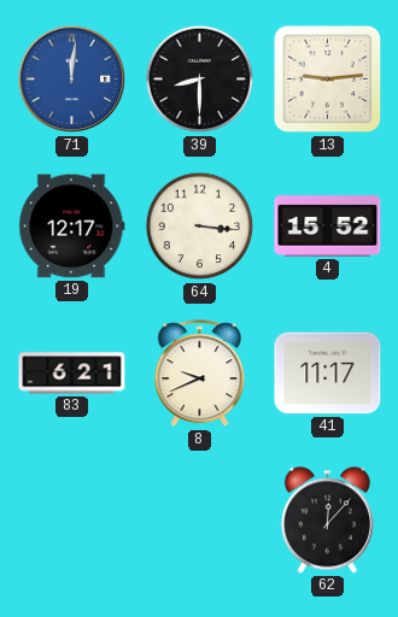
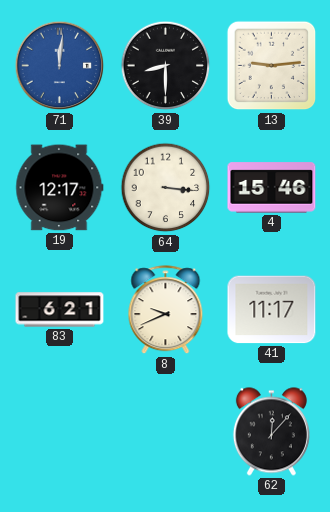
4: 15:52 -> 15:46 (272, 188)
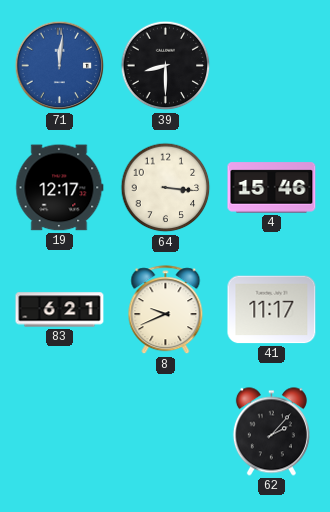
13: 9:14 -> none (272, 66)
62: 12:07 -> 2:07 (271, 432)
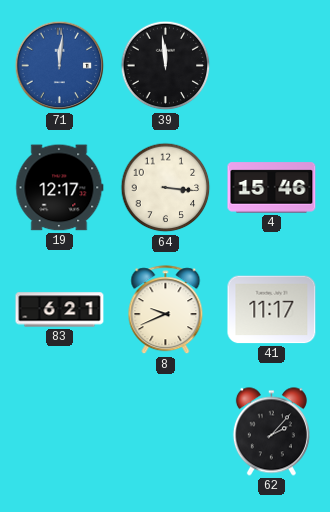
39: 8:30 -> 11:59 (166, 66)
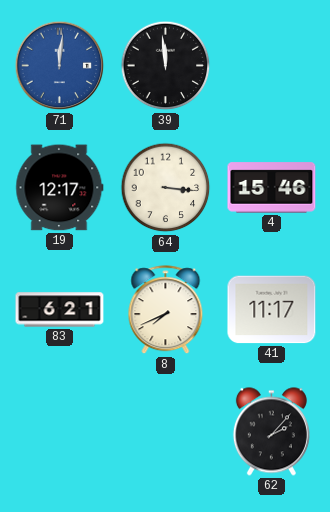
8: 9:41 -> 7:41 (166, 310)
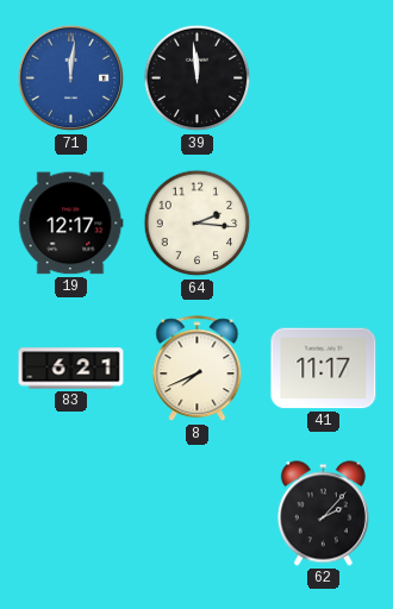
64: 3:16 -> 2:16 (198, 224)
4: 15:46 -> none (272, 188)
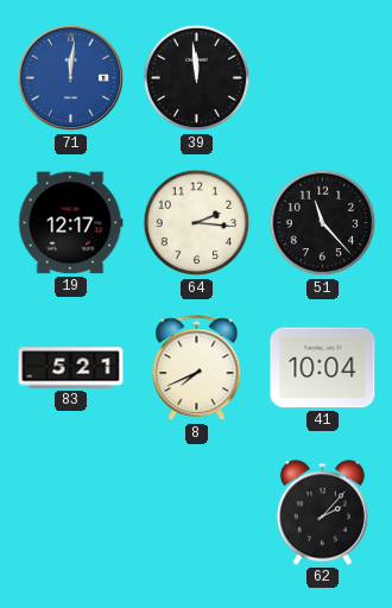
51: none -> 11:23 (323, 223)
83: 6:21 -> 5:21 (71, 368)
41: 11:17 -> 10:04 (323, 368)
